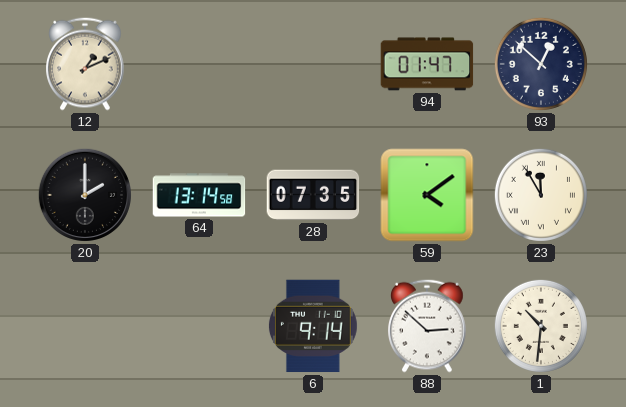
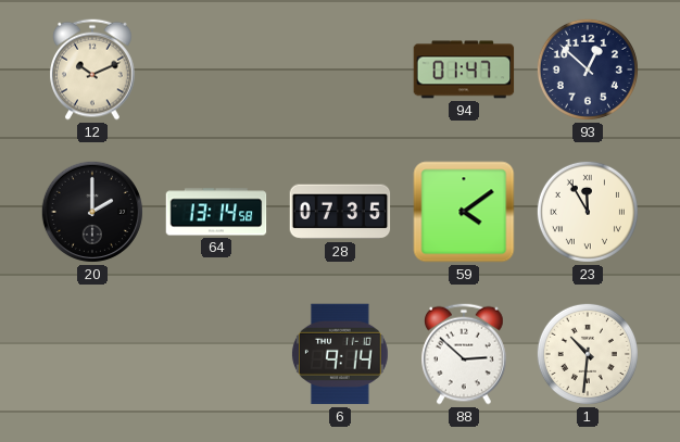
12: 1:11 -> 10:11 (92, 70)
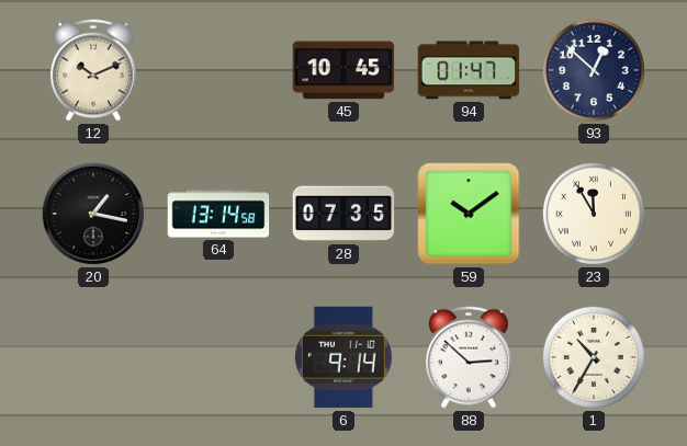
45: none -> 10:45 (344, 70)
20: 2:00 -> 1:17 (93, 214)
59: 4:09 -> 10:09 (469, 214)
1: 10:31 -> 10:35 (594, 357)
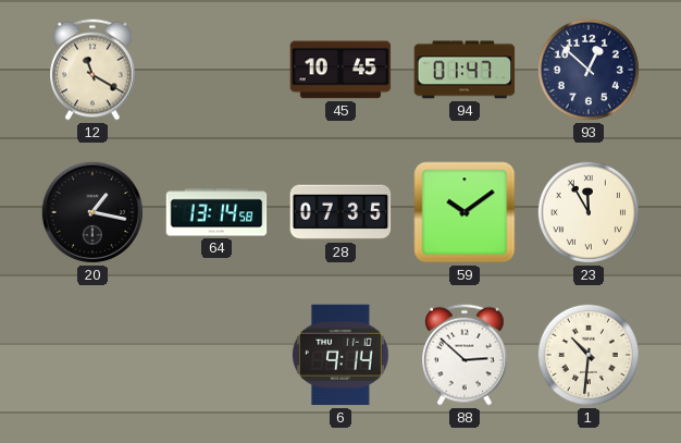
12: 10:11 -> 11:20 (92, 70)
1: 10:35 -> 10:31 (589, 355)
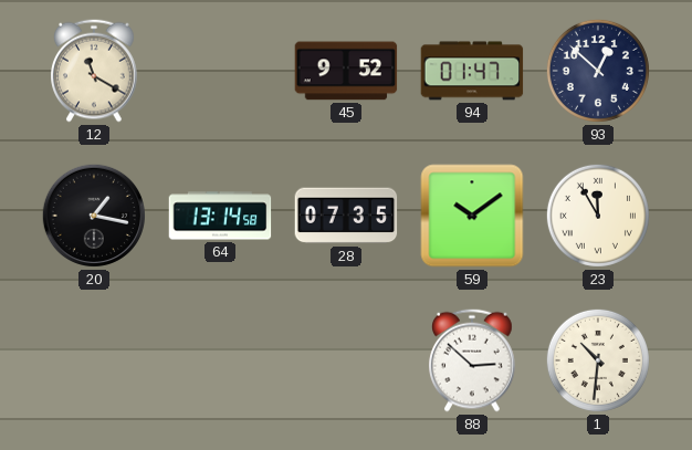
45: 10:45 -> 9:52 (346, 71)
6: 9:14 -> none (340, 355)
